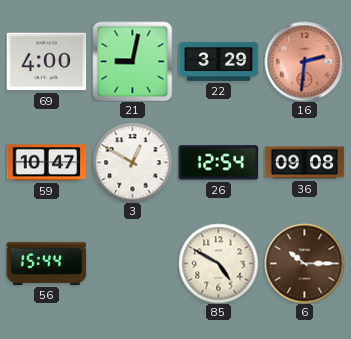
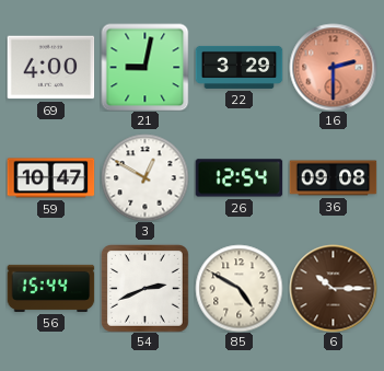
16: 2:31 -> 2:30 (333, 67)
54: none -> 2:41 (144, 288)
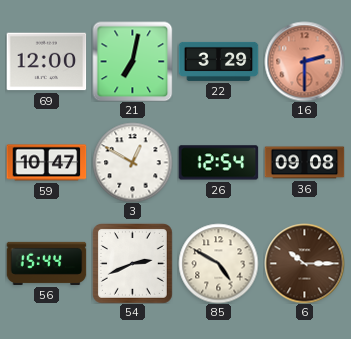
69: 4:00 -> 12:00 (46, 62)
21: 9:02 -> 7:02 (132, 61)
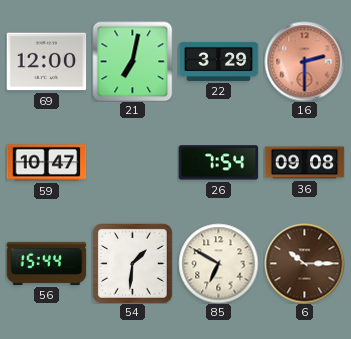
3: 12:50 -> none (132, 162)
26: 12:54 -> 7:54 (218, 163)
54: 2:41 -> 1:31 (132, 263)
85: 4:50 -> 6:50 (218, 263)
